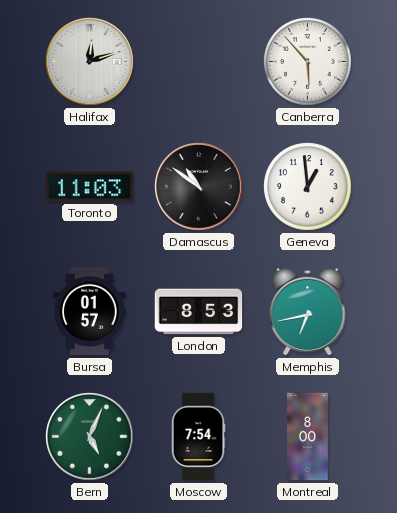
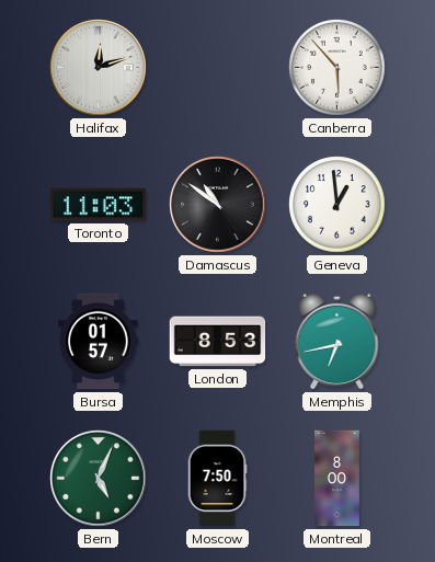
Moscow: 7:54 -> 7:50 (217, 479)
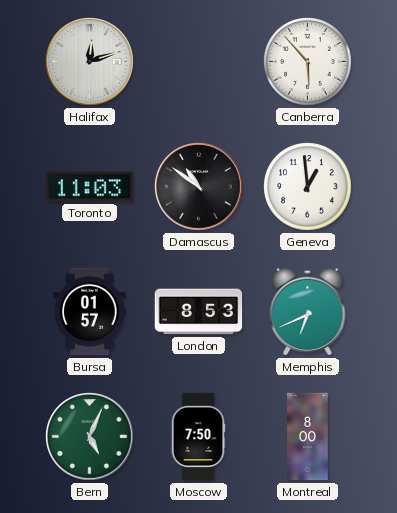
Memphis: 6:43 -> 6:41 (308, 311)
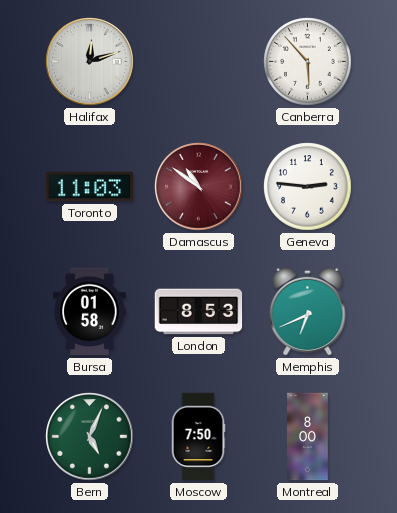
Damascus dial: black -> burgundy (199, 187)
Geneva: 12:59 -> 2:46 (308, 187)
Bursa: 01:57 -> 01:58 (90, 312)
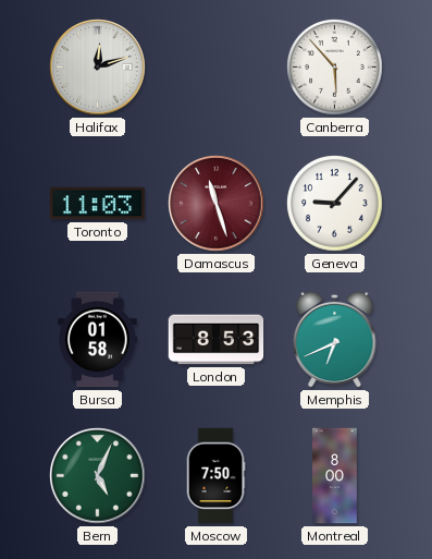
Damascus: 10:51 -> 11:27 (217, 204)
Geneva: 2:46 -> 9:07 (335, 204)
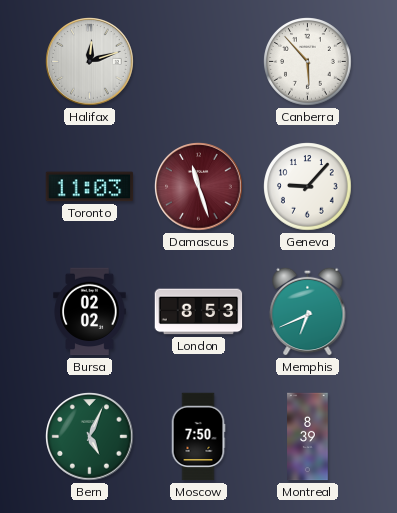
Bursa: 01:58 -> 02:02 (90, 312)
Montreal: 8:00 -> 8:39 (308, 437)
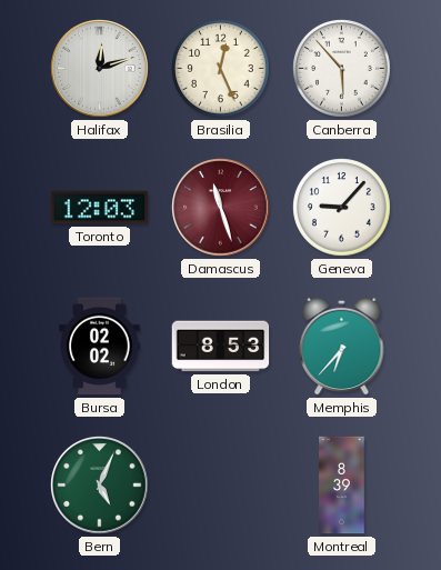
Brasilia: none -> 12:26 (221, 69)
Toronto: 11:03 -> 12:03 (100, 208)
Memphis: 6:41 -> 6:37 (342, 346)
Moscow: 7:50 -> none (198, 437)
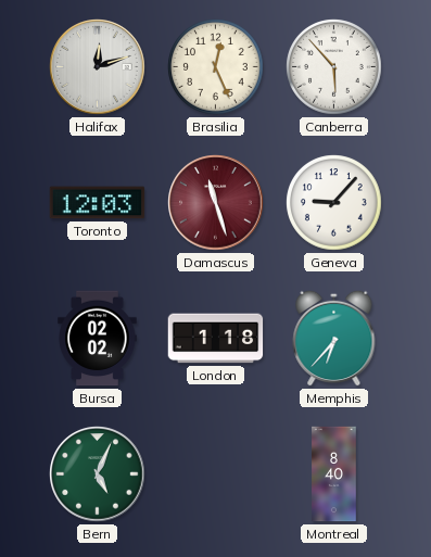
London: 8:53 -> 1:18 (216, 339)
Montreal: 8:39 -> 8:40 (334, 474)
